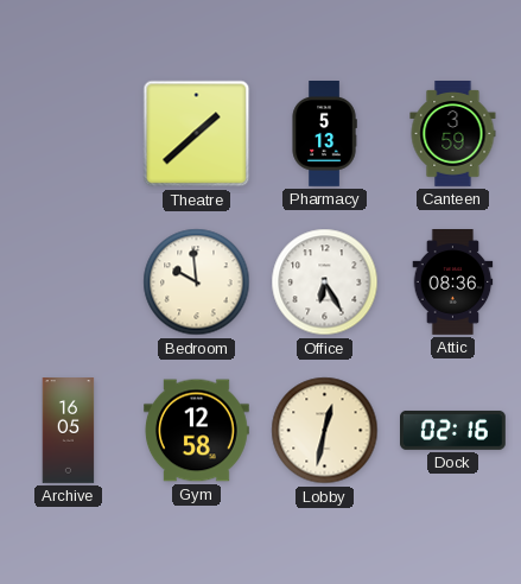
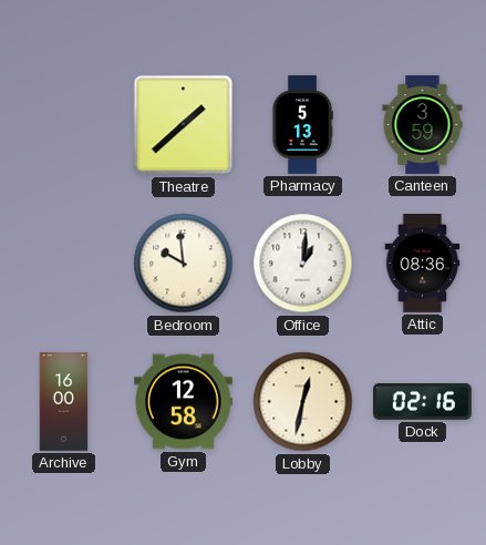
Office: 6:25 -> 1:01 (303, 264)
Archive: 16:05 -> 16:00 (64, 402)
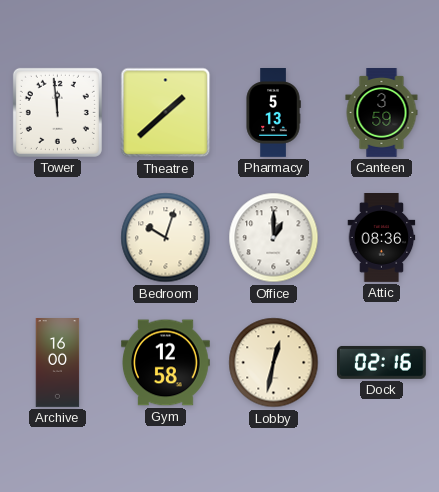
Tower: none -> 11:59 (57, 112)
Bedroom: 9:59 -> 10:03 (166, 238)
Office: 1:01 -> 1:00 (274, 238)
